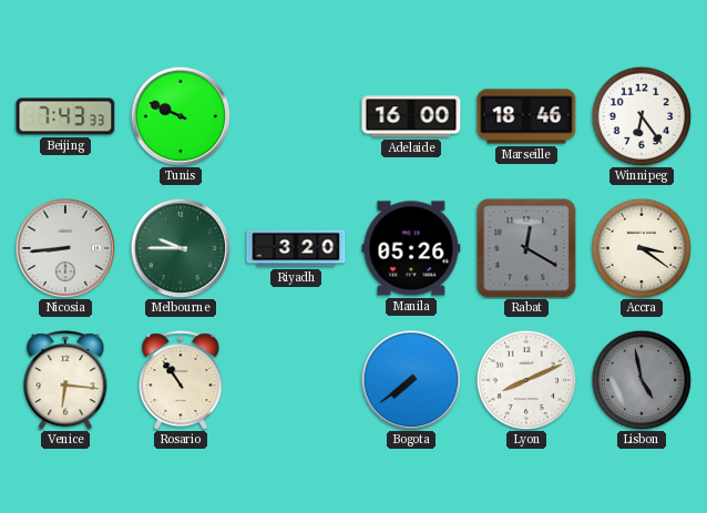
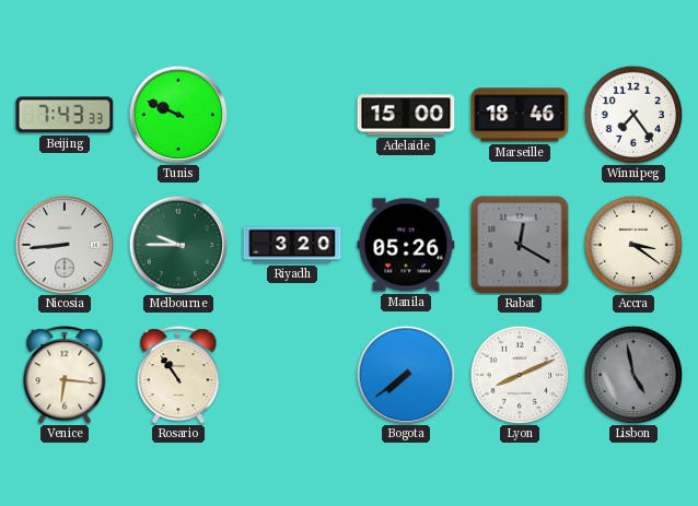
Adelaide: 16:00 -> 15:00 (406, 115)
Winnipeg: 6:24 -> 7:24 (633, 115)
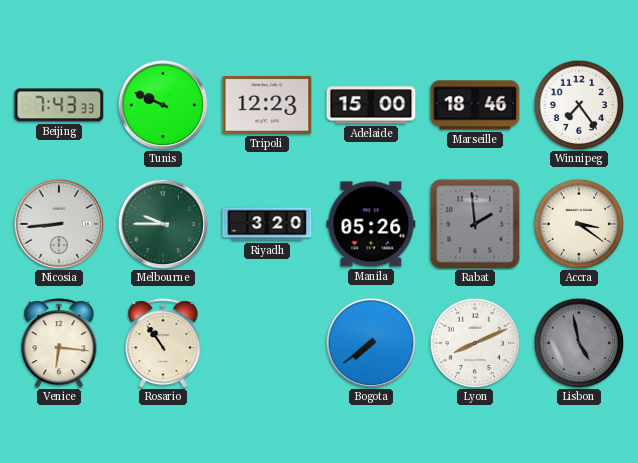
Tripoli: none -> 12:23 (267, 105)
Rabat: 12:20 -> 1:59 (475, 224)
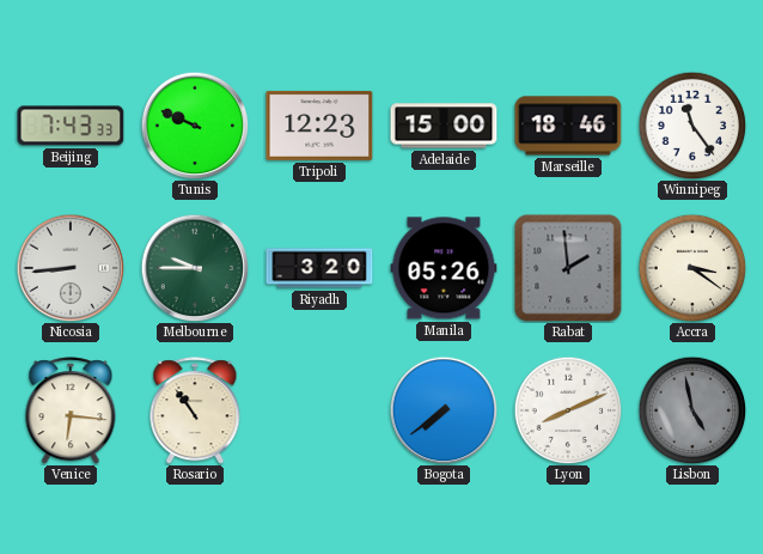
Winnipeg: 7:24 -> 11:24 (692, 126)
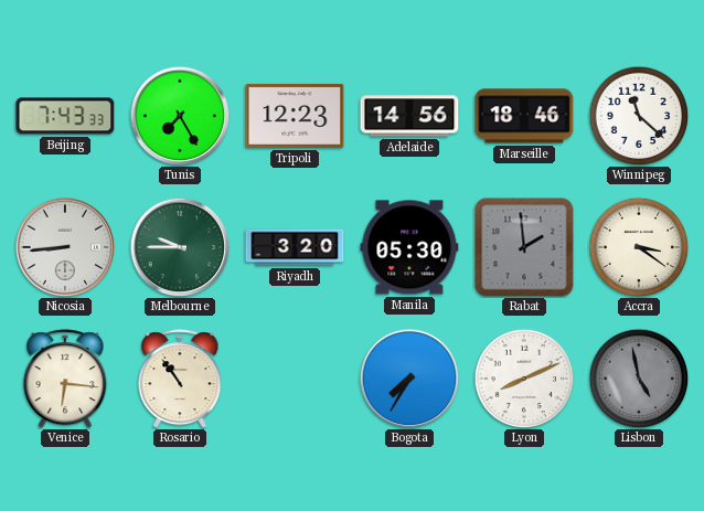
Tunis: 9:49 -> 7:25 (180, 116)
Adelaide: 15:00 -> 14:56 (409, 116)
Winnipeg: 11:24 -> 11:22 (639, 116)
Manila: 05:26 -> 05:30 (409, 247)
Bogota: 7:39 -> 7:35 (409, 379)
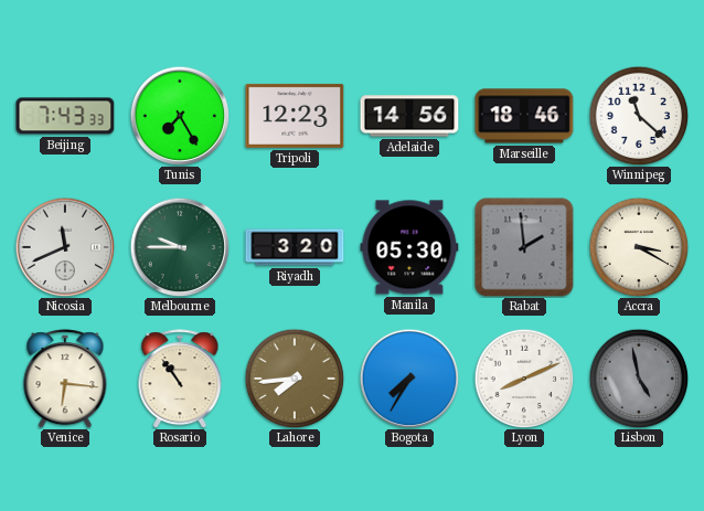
Nicosia: 8:44 -> 11:41 (65, 247)
Accra: 3:21 -> 3:20 (639, 247)
Lahore: none -> 7:44 (295, 379)
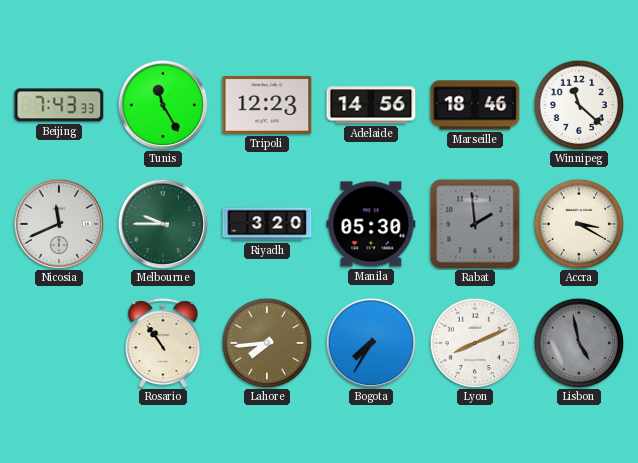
Tunis: 7:25 -> 11:25 (163, 105)
Venice: 6:16 -> none (65, 379)
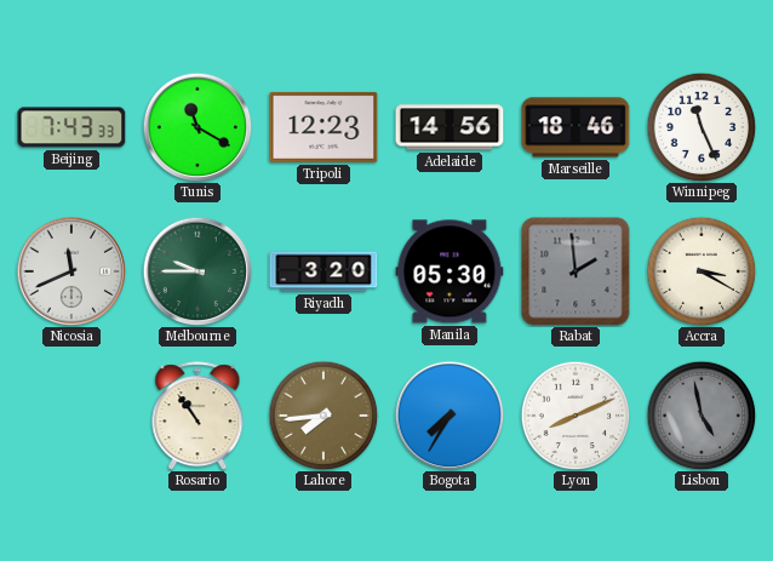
Tunis: 11:25 -> 11:20 (197, 127)
Winnipeg: 11:22 -> 11:26 (702, 127)
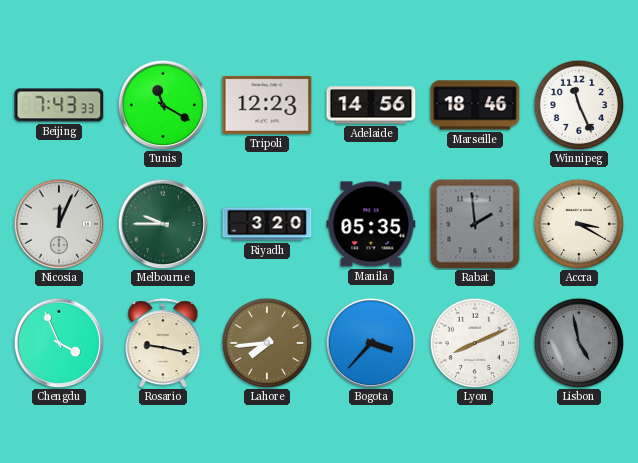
Nicosia: 11:41 -> 12:04 (59, 224)
Manila: 05:30 -> 05:35 (371, 224)
Chengdu: none -> 3:56 (59, 343)
Rosario: 10:54 -> 9:17 (163, 343)
Bogota: 7:35 -> 3:37 (371, 343)
